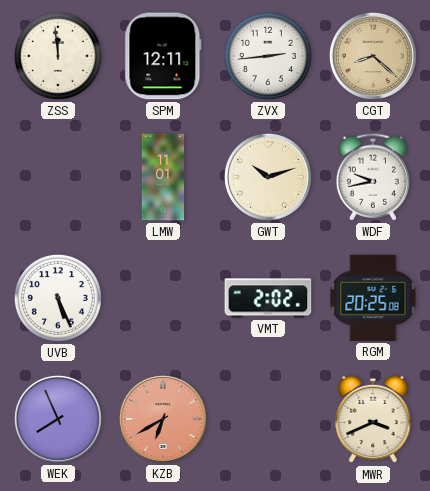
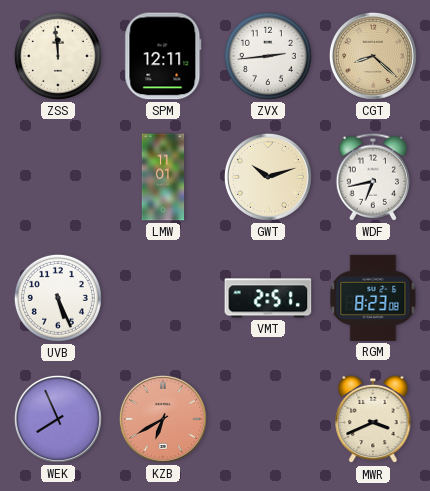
WDF: 9:43 -> 6:43 (372, 177)
VMT: 2:02 -> 2:51 (268, 298)
RGM: 20:25 -> 8:23 (373, 298)
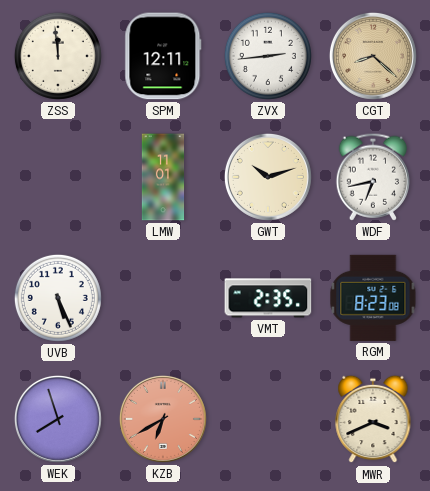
VMT: 2:51 -> 2:35 (268, 298)
WEK: 7:56 -> 7:57 (58, 419)
